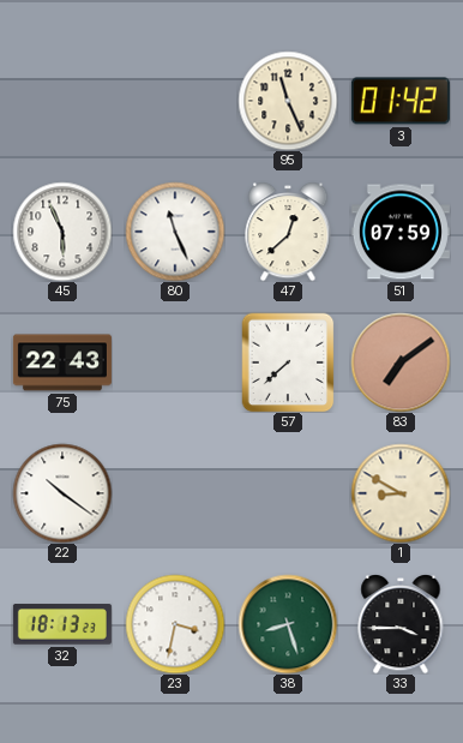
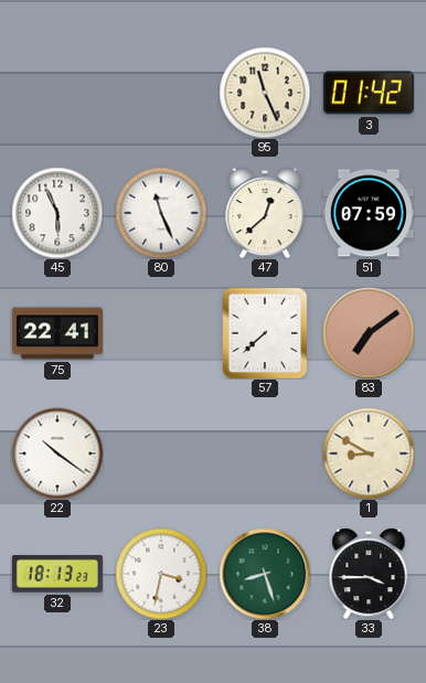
75: 22:43 -> 22:41 (57, 333)
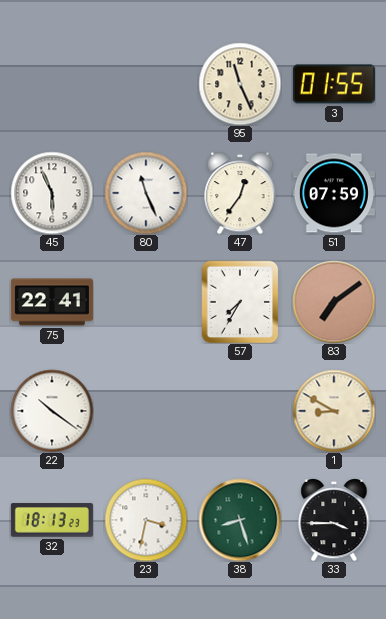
3: 01:42 -> 01:55 (334, 84)
47: 12:38 -> 12:36 (240, 193)
57: 7:38 -> 7:35 (240, 302)
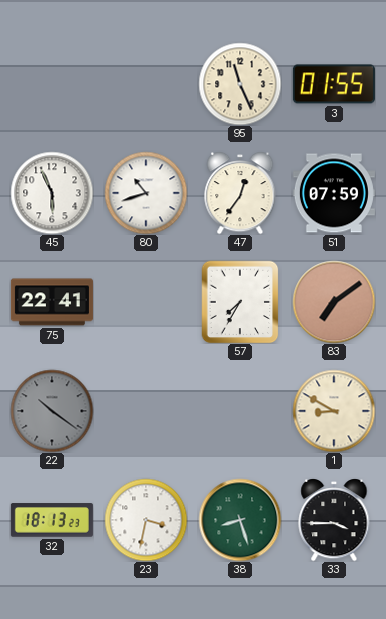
80: 11:26 -> 10:42 (146, 193)
22 dial: white -> grey (52, 411)
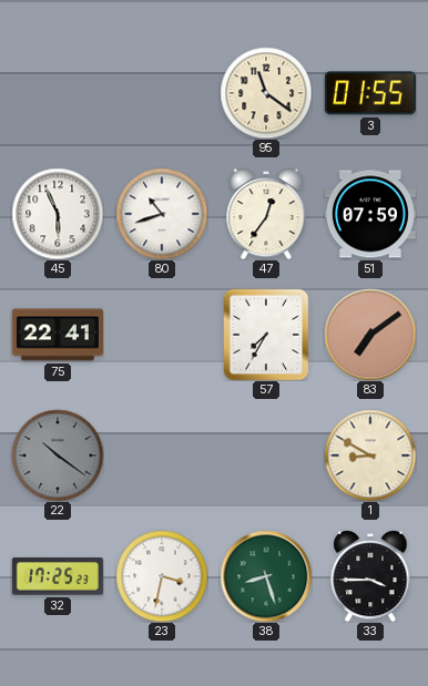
95: 11:26 -> 11:21 (266, 93)
32: 18:13 -> 17:25 (58, 576)
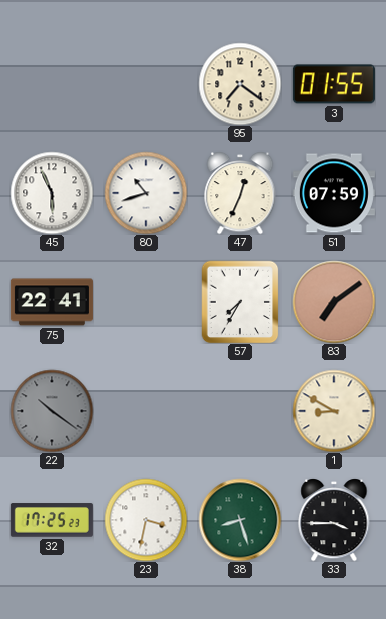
95: 11:21 -> 7:21 (240, 84)
47: 12:36 -> 12:34 (240, 193)
